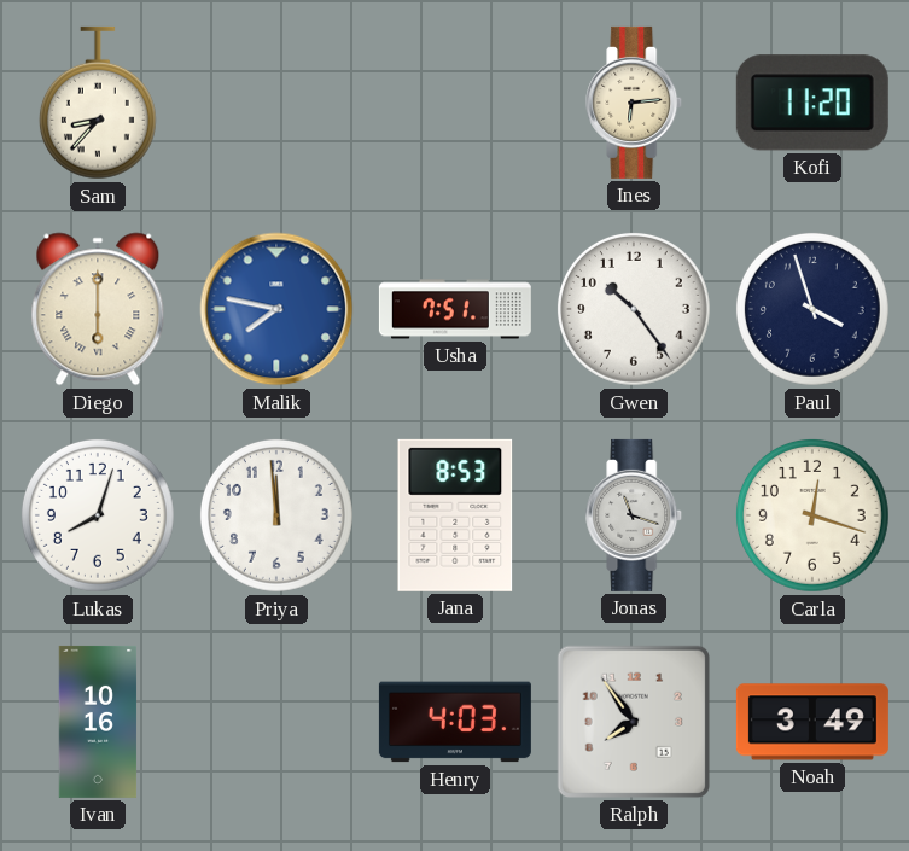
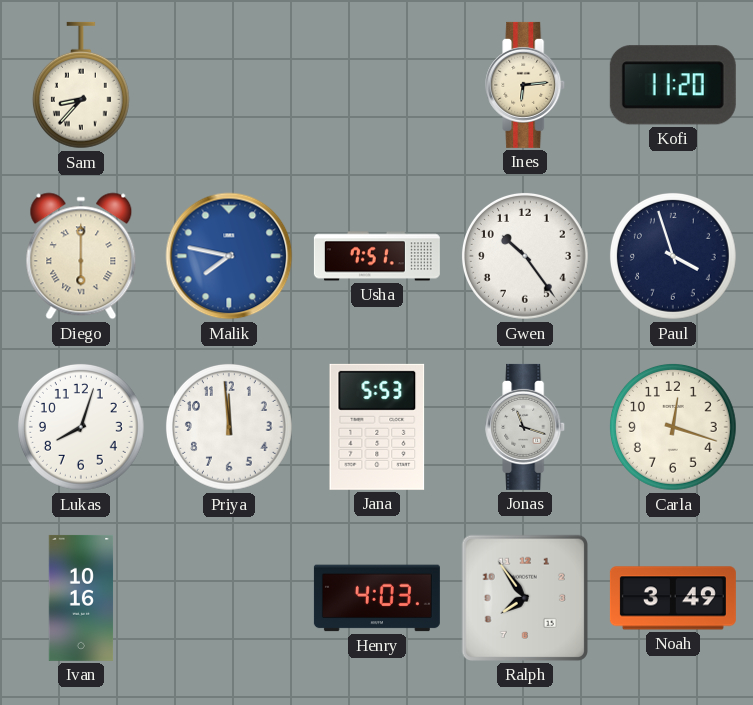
Jana: 8:53 -> 5:53 (377, 427)
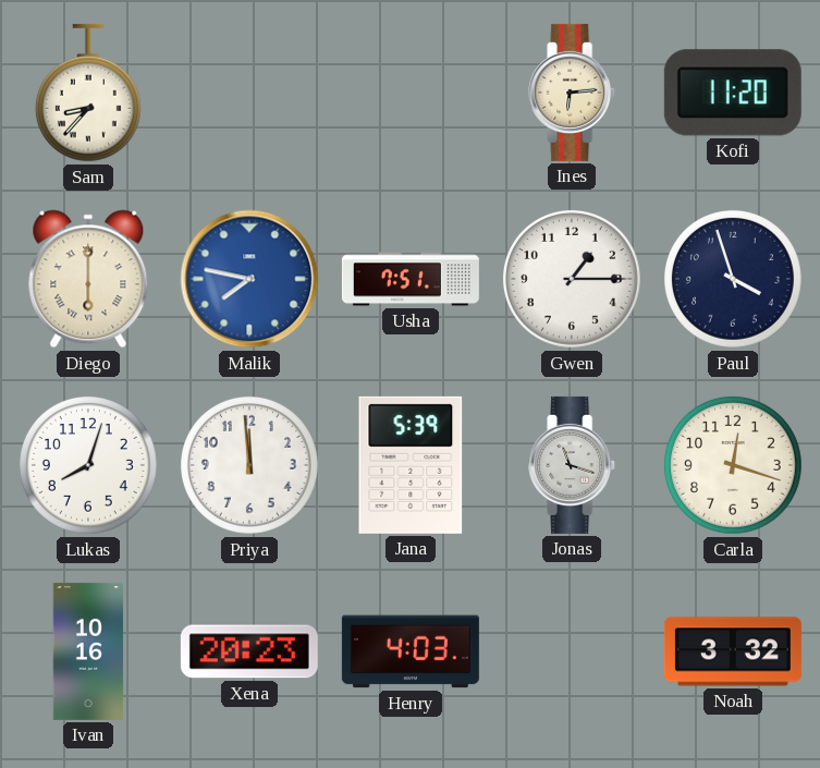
Gwen: 10:24 -> 1:15 (572, 279)
Jana: 5:53 -> 5:39 (411, 465)
Xena: none -> 20:23 (249, 651)
Ralph: 7:54 -> none (525, 598)
Noah: 3:49 -> 3:32 (733, 651)
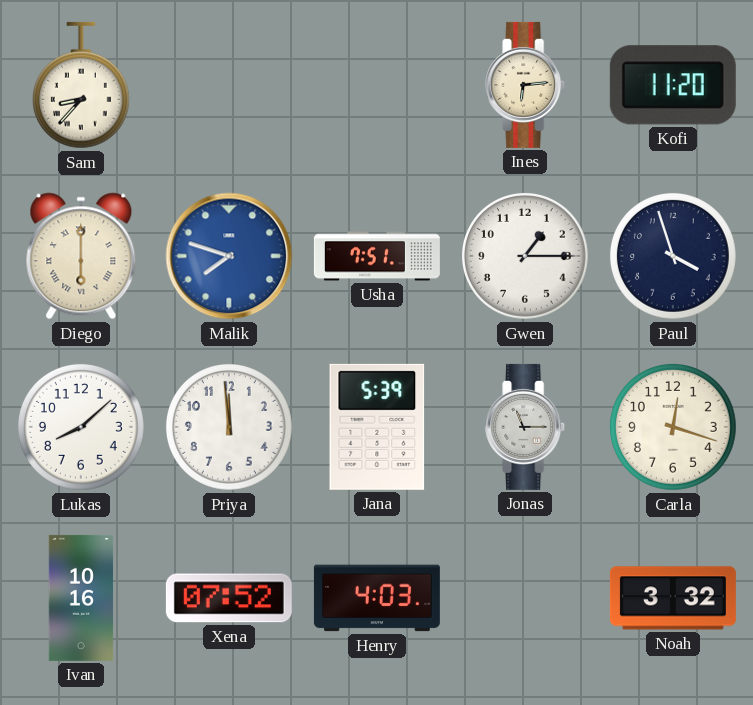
Malik: 7:47 -> 7:48 (229, 256)
Lukas: 8:03 -> 8:08 (81, 427)
Jonas: 11:18 -> 11:15 (526, 427)
Xena: 20:23 -> 07:52 (229, 598)
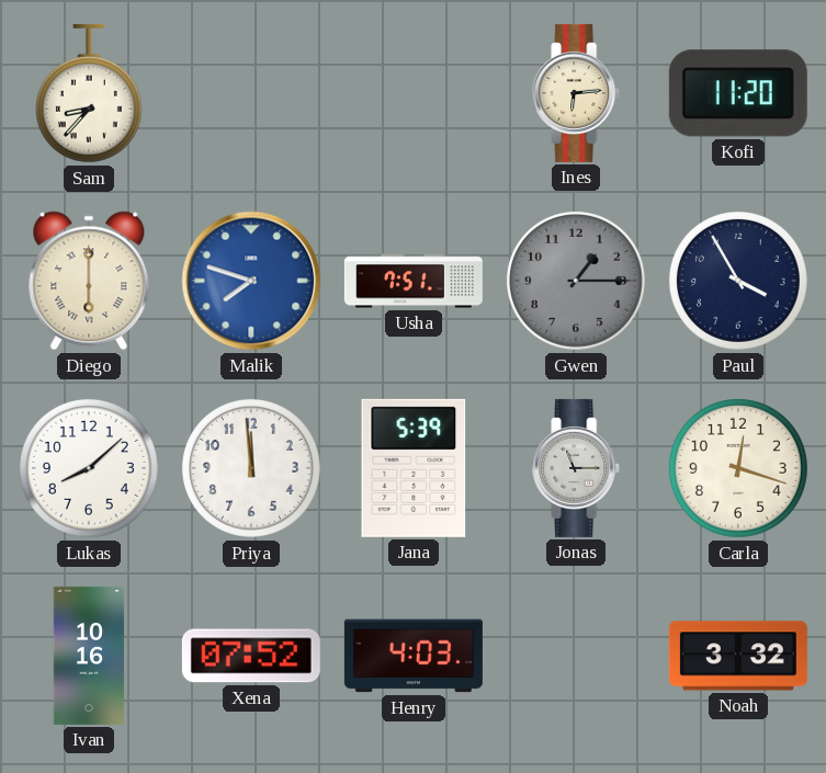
Gwen dial: white -> grey (576, 281)
Paul: 3:57 -> 3:55 (738, 281)
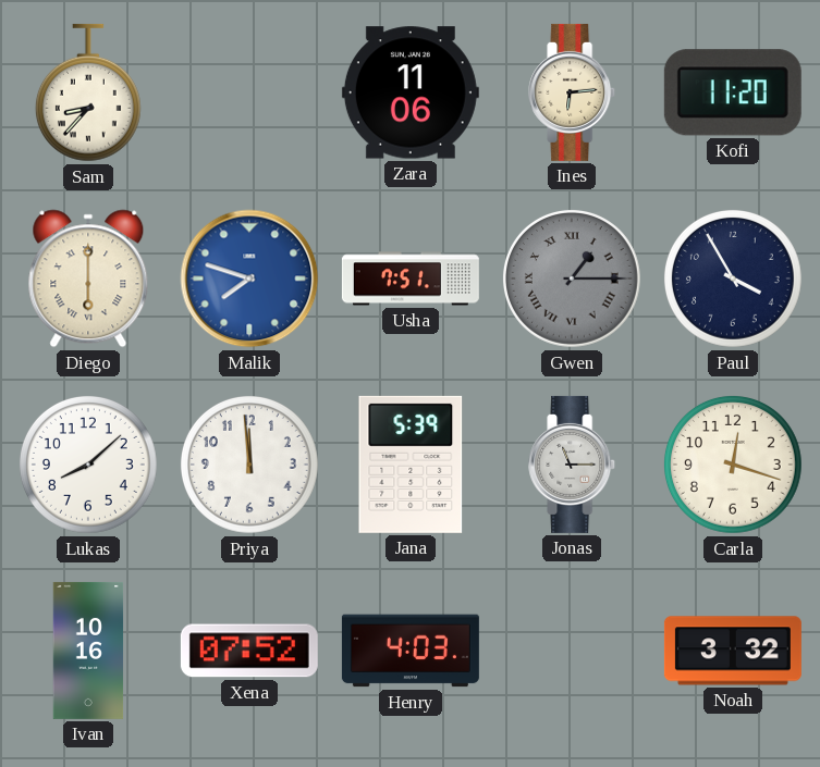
Zara: none -> 11:06 (411, 92)
Gwen numerals: Arabic -> Roman (572, 279)
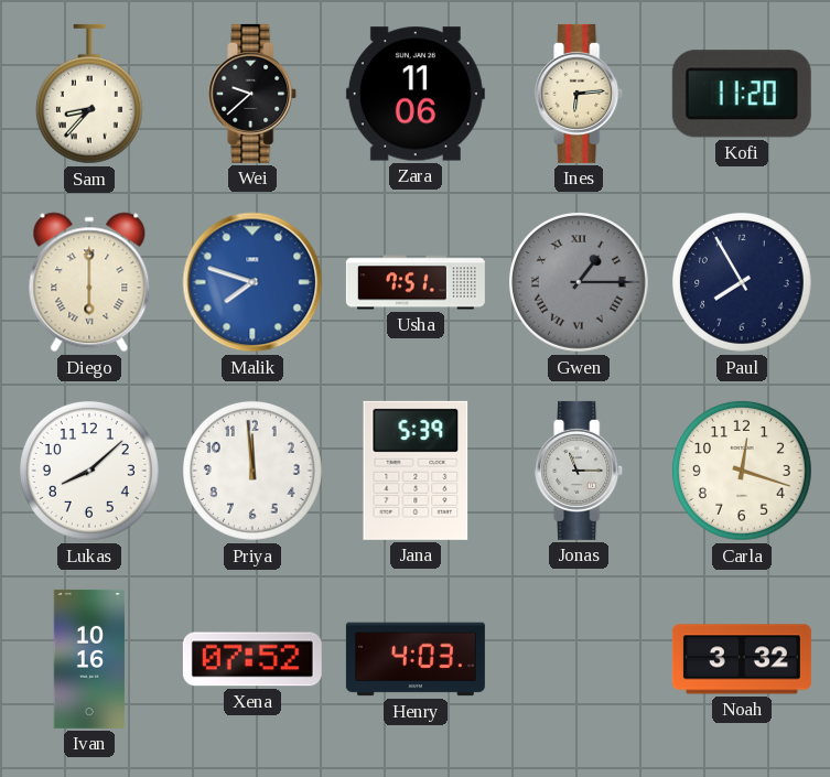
Wei: none -> 9:38 (254, 94)
Paul: 3:55 -> 7:55 (742, 282)
